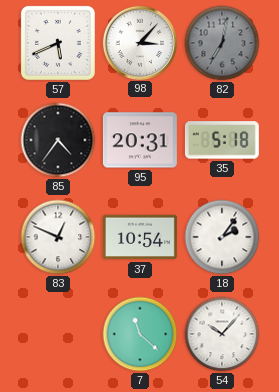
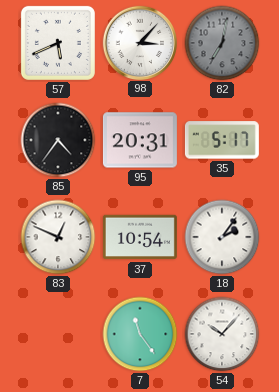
35: 5:18 -> 5:17 (222, 140)
7: 11:22 -> 11:24 (140, 334)
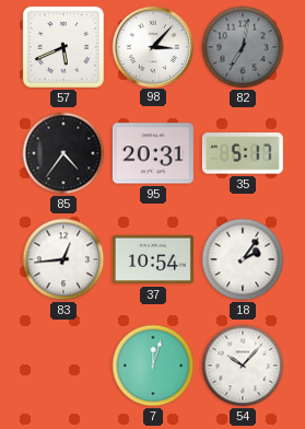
83: 12:49 -> 12:44 (63, 259)
7: 11:24 -> 12:03 (153, 366)
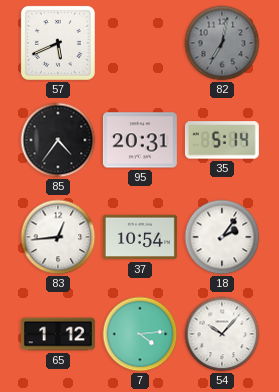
98: 3:07 -> none (152, 46)
35: 5:17 -> 5:14 (222, 140)
65: none -> 1:12 (58, 334)
7: 12:03 -> 4:14 (140, 334)
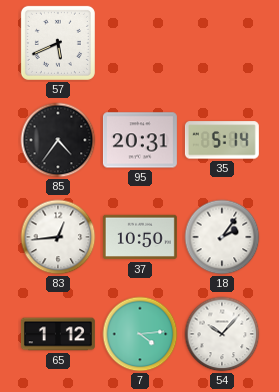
82: 7:02 -> none (222, 43)
37: 10:54 -> 10:50 (140, 237)
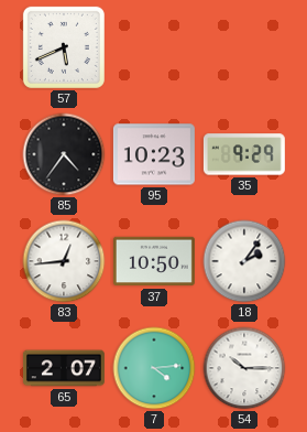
95: 20:31 -> 10:23 (154, 154)
35: 5:14 -> 9:29 (244, 154)
65: 1:12 -> 2:07 (64, 368)
54: 10:07 -> 10:15 (244, 368)
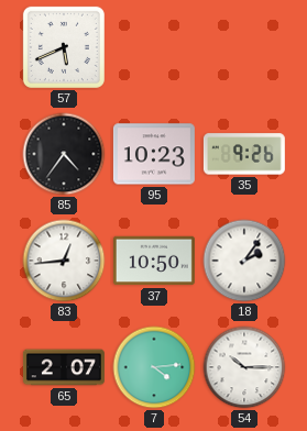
35: 9:29 -> 9:26 (244, 154)
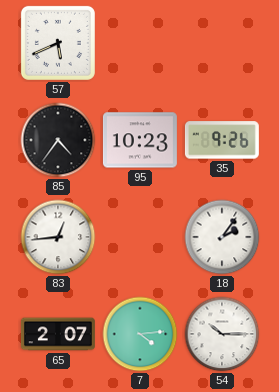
37: 10:50 -> none (154, 261)
